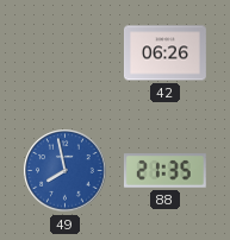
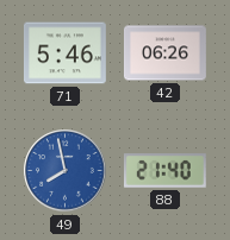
71: none -> 5:46 (64, 53)
88: 21:35 -> 21:40 (164, 171)
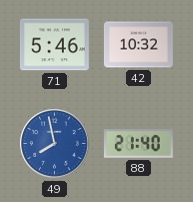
42: 06:26 -> 10:32 (139, 45)
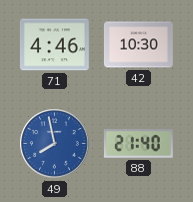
71: 5:46 -> 4:46 (54, 45)
42: 10:32 -> 10:30 (139, 45)
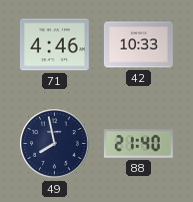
42: 10:30 -> 10:33 (139, 45)
49 dial: blue -> navy (55, 144)
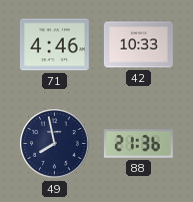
88: 21:40 -> 21:36 (138, 144)
